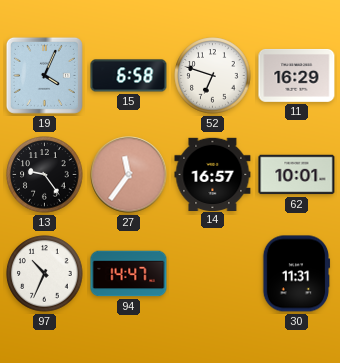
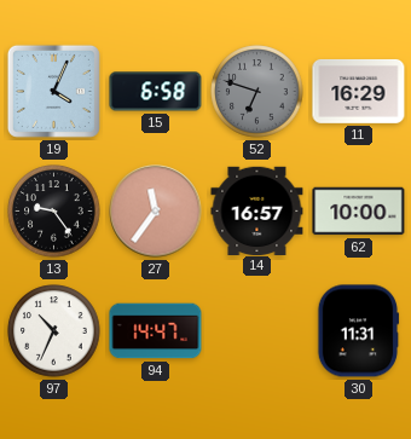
52 dial: white -> grey (257, 92)
62: 10:01 -> 10:00 (359, 212)
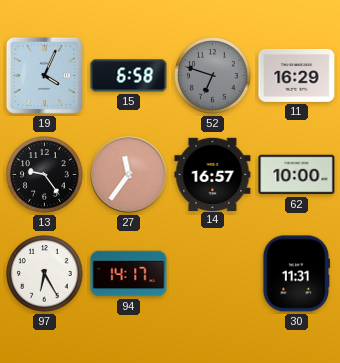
97: 10:34 -> 6:25 (45, 274)
94: 14:47 -> 14:17 (129, 274)
